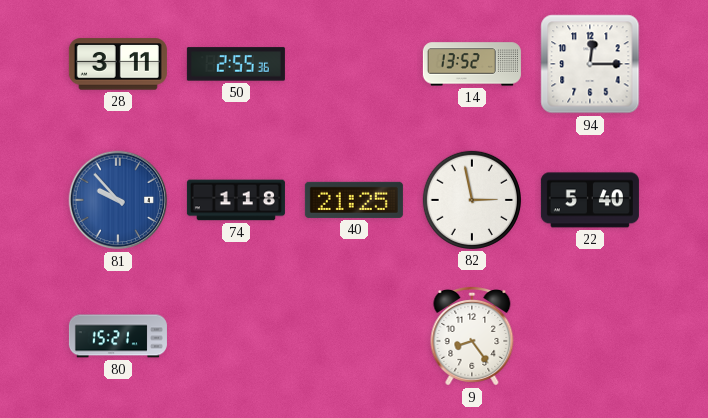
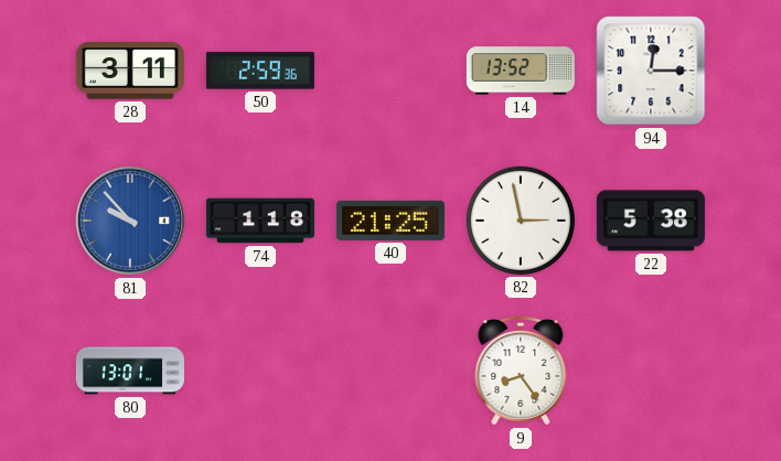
50: 2:55 -> 2:59 (260, 71)
22: 5:40 -> 5:38 (651, 221)
80: 15:21 -> 13:01 (130, 371)
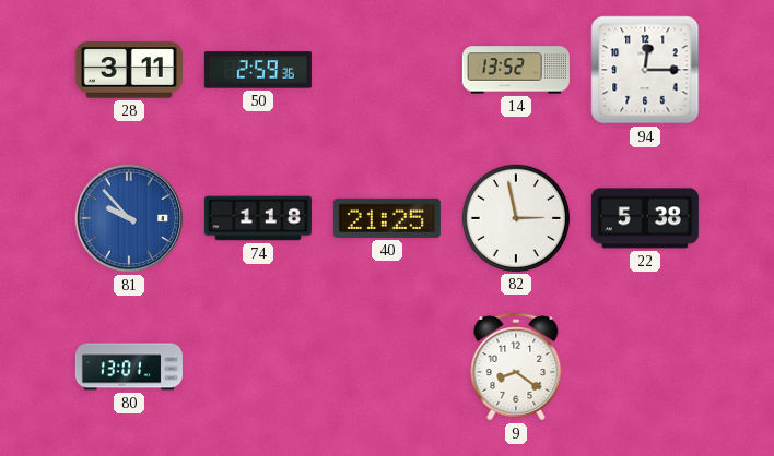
9: 8:24 -> 8:21 (516, 368)
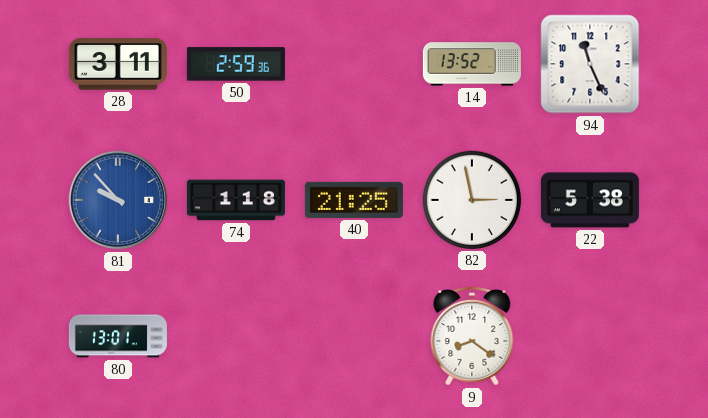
94: 12:15 -> 11:26 (590, 64)
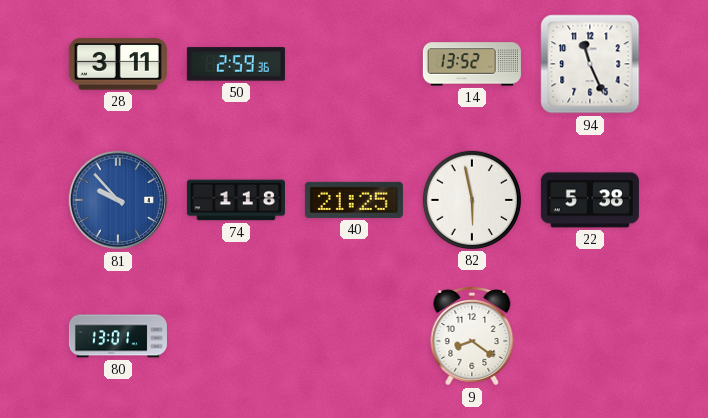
82: 2:58 -> 5:58 (472, 200)
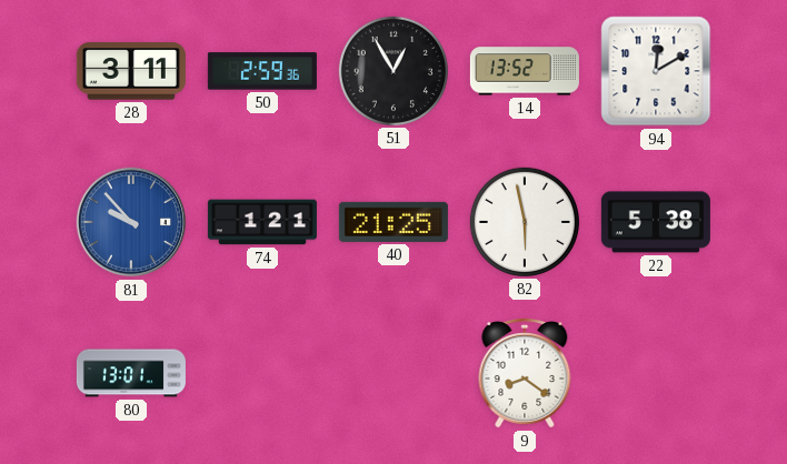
51: none -> 12:55 (393, 71)
94: 11:26 -> 12:10 (656, 71)
74: 1:18 -> 1:21 (262, 222)
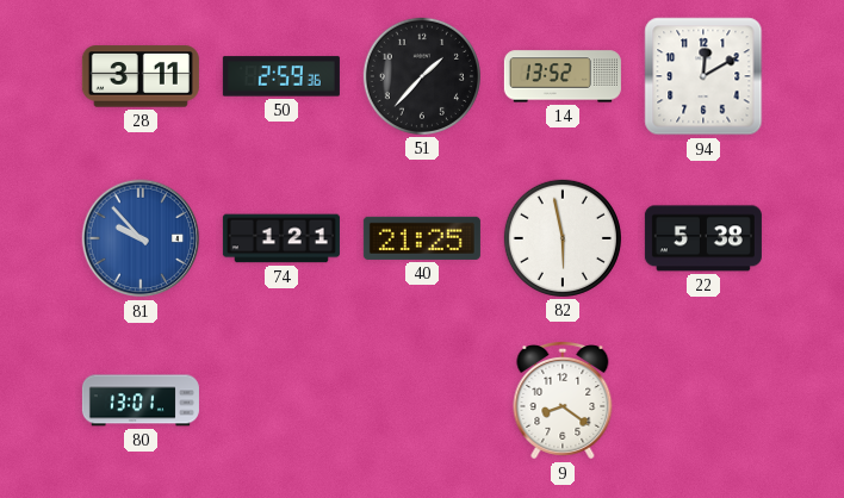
51: 12:55 -> 1:37 (422, 76)
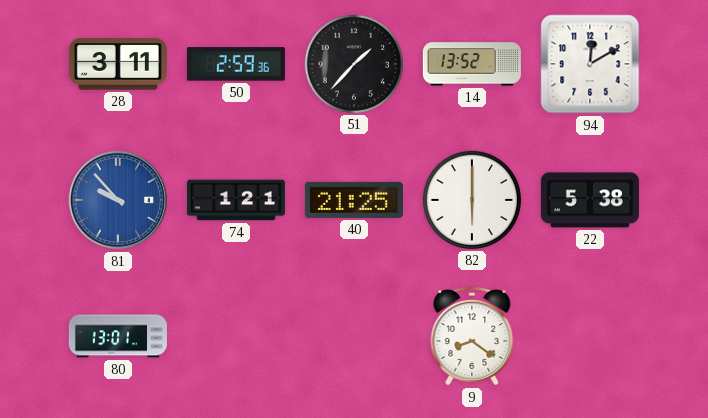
82: 5:58 -> 6:00 (472, 200)
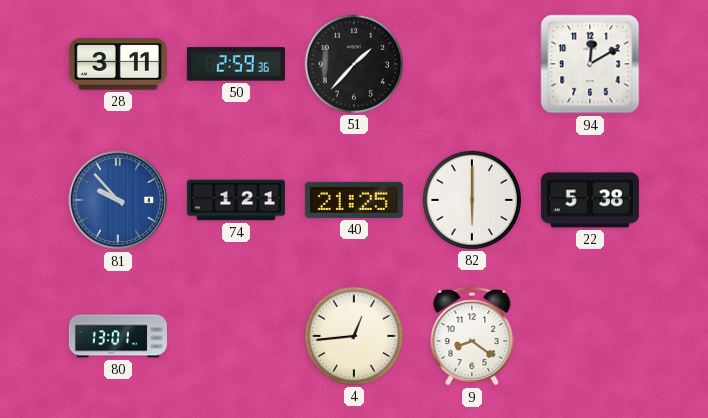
14: 13:52 -> none (472, 64)
4: none -> 12:44 (354, 336)
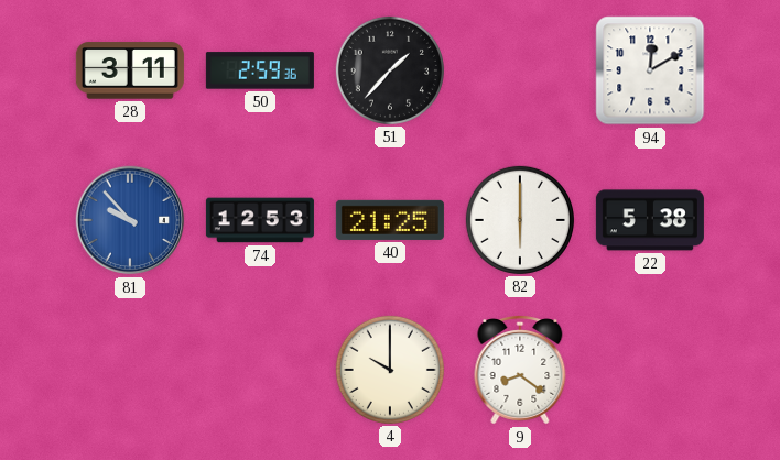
74: 1:21 -> 12:53 (260, 220)
80: 13:01 -> none (118, 336)
4: 12:44 -> 10:00 (390, 370)
